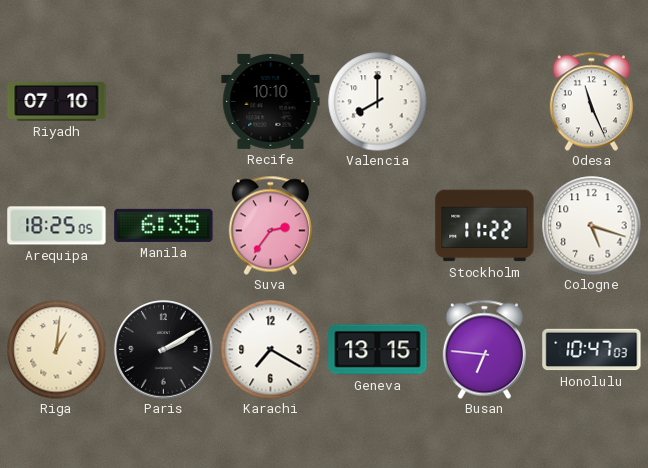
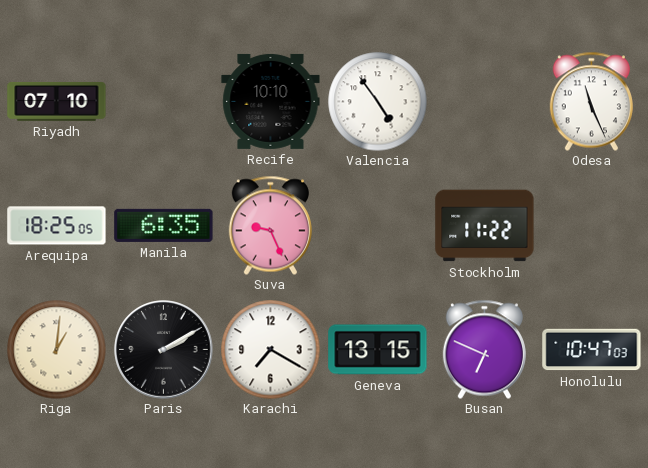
Valencia: 8:00 -> 4:54 (378, 102)
Suva: 2:36 -> 9:26 (270, 225)
Cologne: 5:18 -> none (592, 226)
Busan: 6:46 -> 6:49 (484, 349)
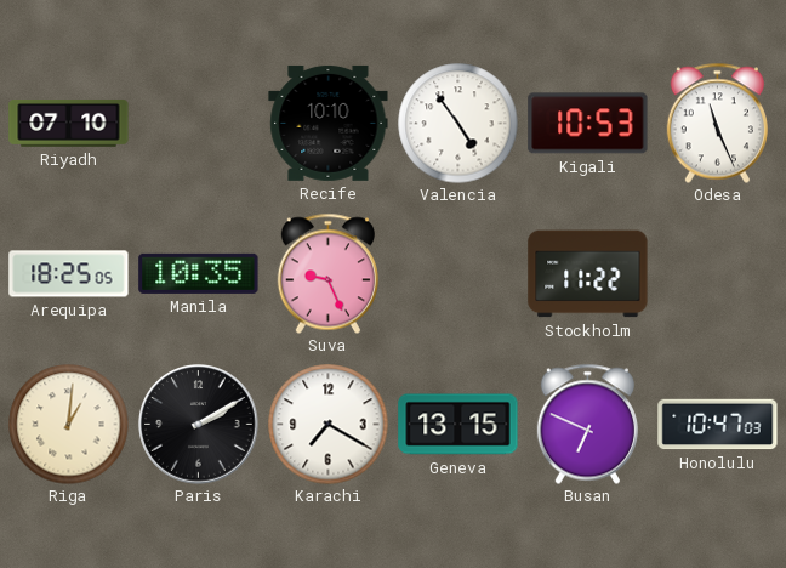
Kigali: none -> 10:53 (588, 124)
Manila: 6:35 -> 10:35 (199, 273)
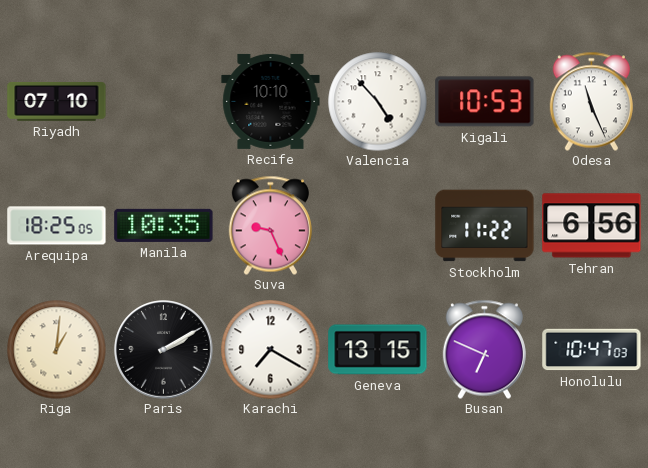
Valencia: 4:54 -> 4:53 (378, 102)
Tehran: none -> 6:56 (592, 226)
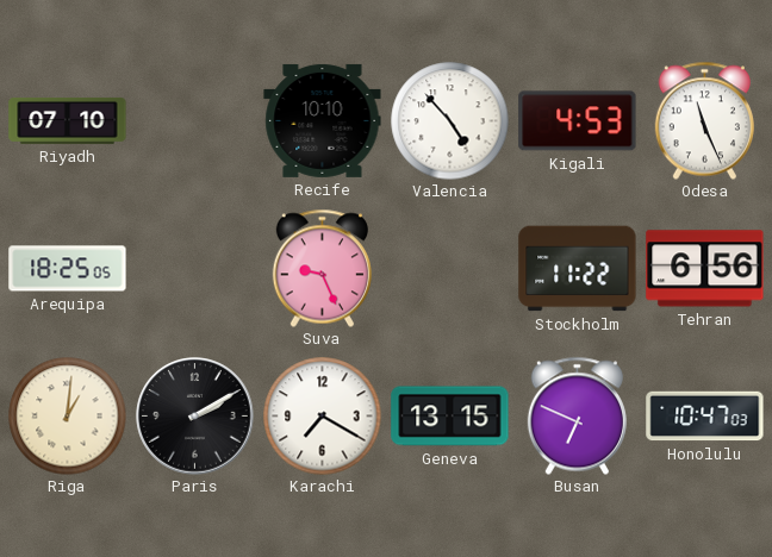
Kigali: 10:53 -> 4:53 (578, 121)
Manila: 10:35 -> none (164, 225)
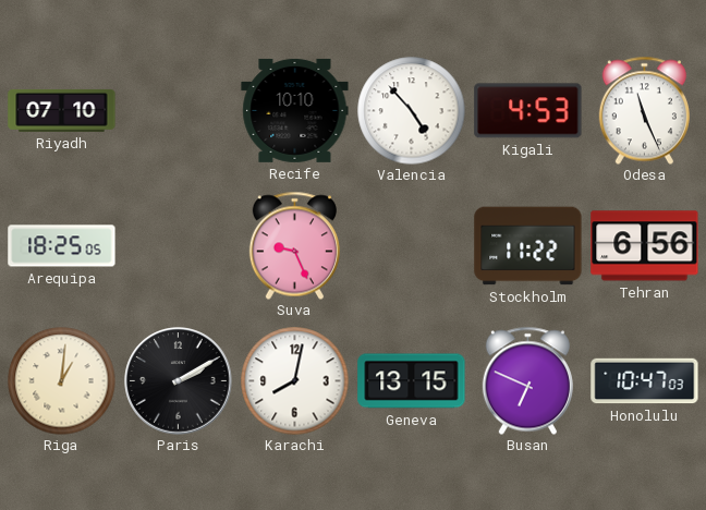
Karachi: 7:20 -> 8:02 (295, 381)
